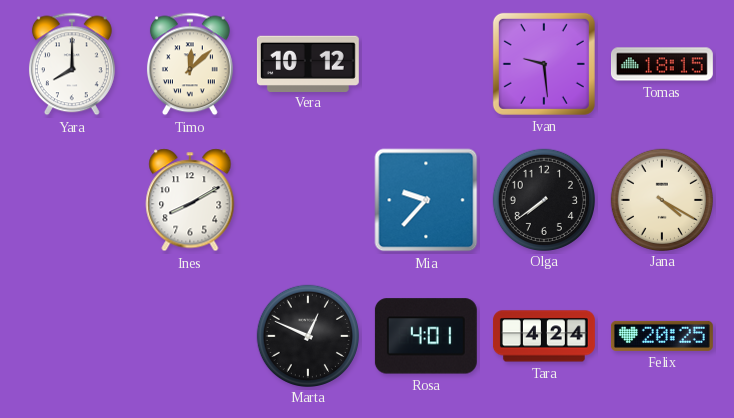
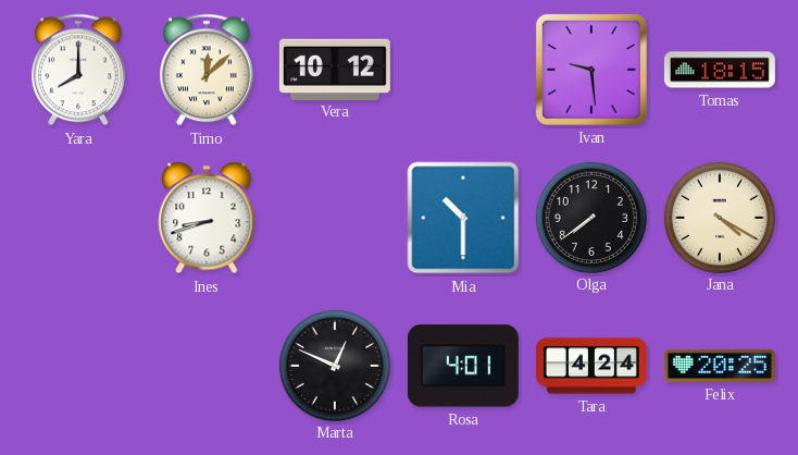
Ines: 8:10 -> 8:42 (207, 218)
Mia: 9:37 -> 10:30 (463, 218)
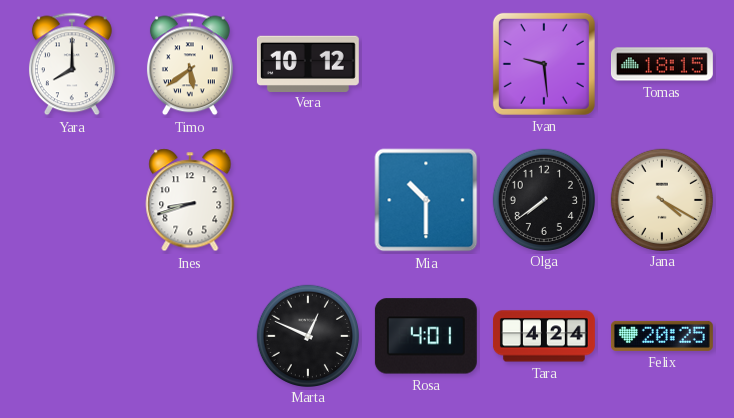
Timo: 12:08 -> 5:39 (190, 64)
